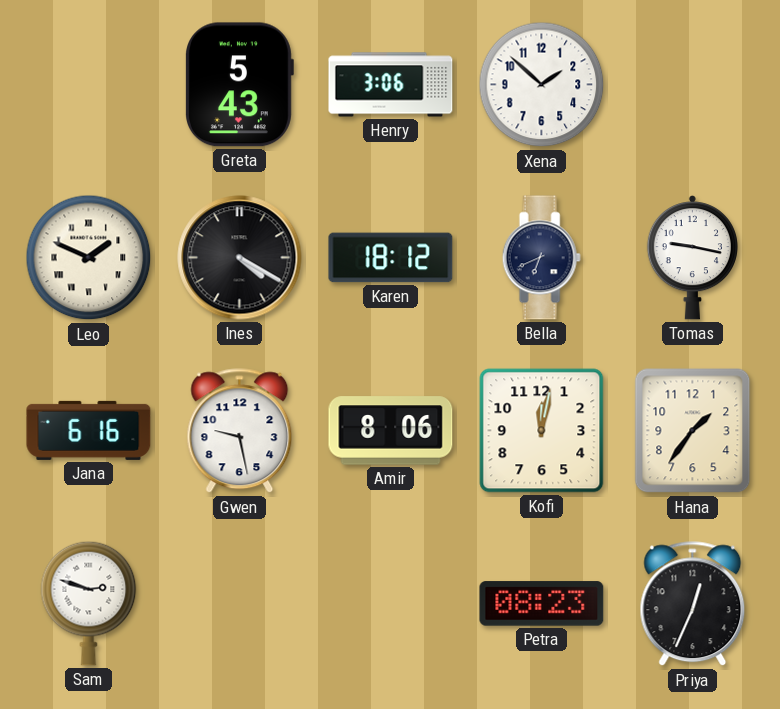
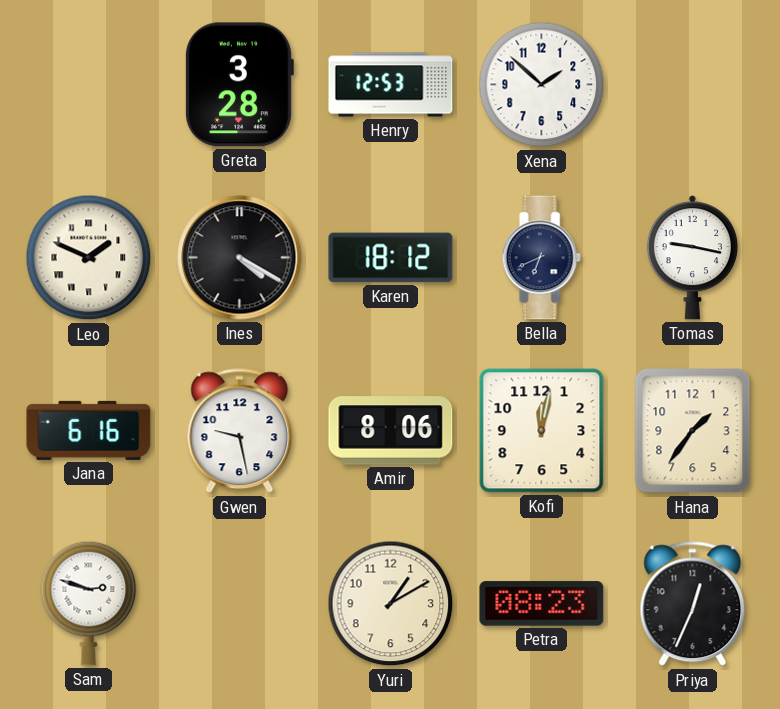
Greta: 5:43 -> 3:28 (240, 85)
Henry: 3:06 -> 12:53 (391, 85)
Yuri: none -> 1:10 (391, 604)
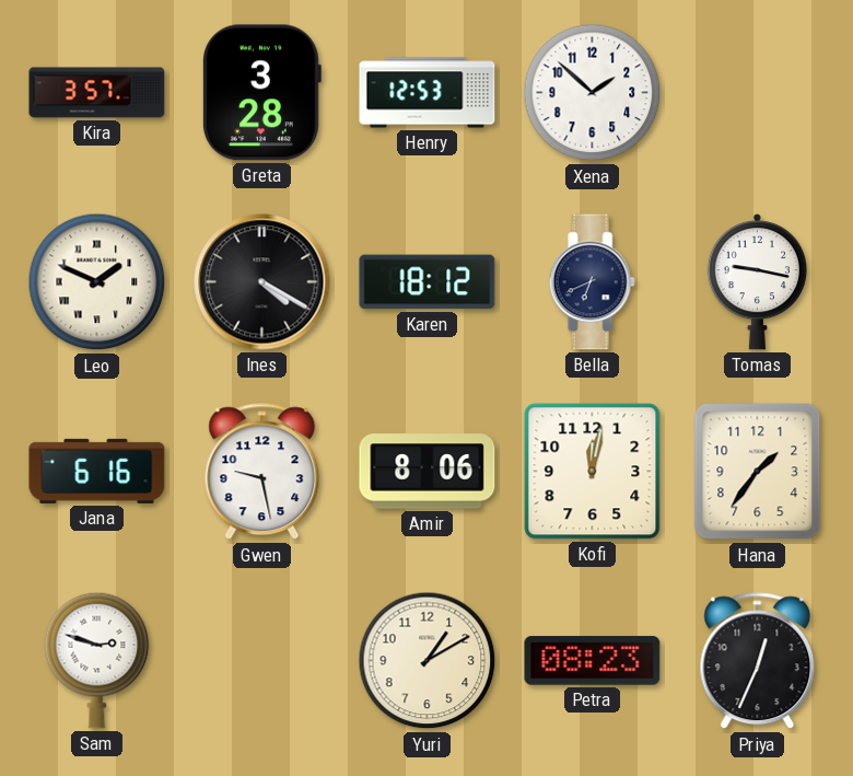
Kira: none -> 3:57 (97, 93)
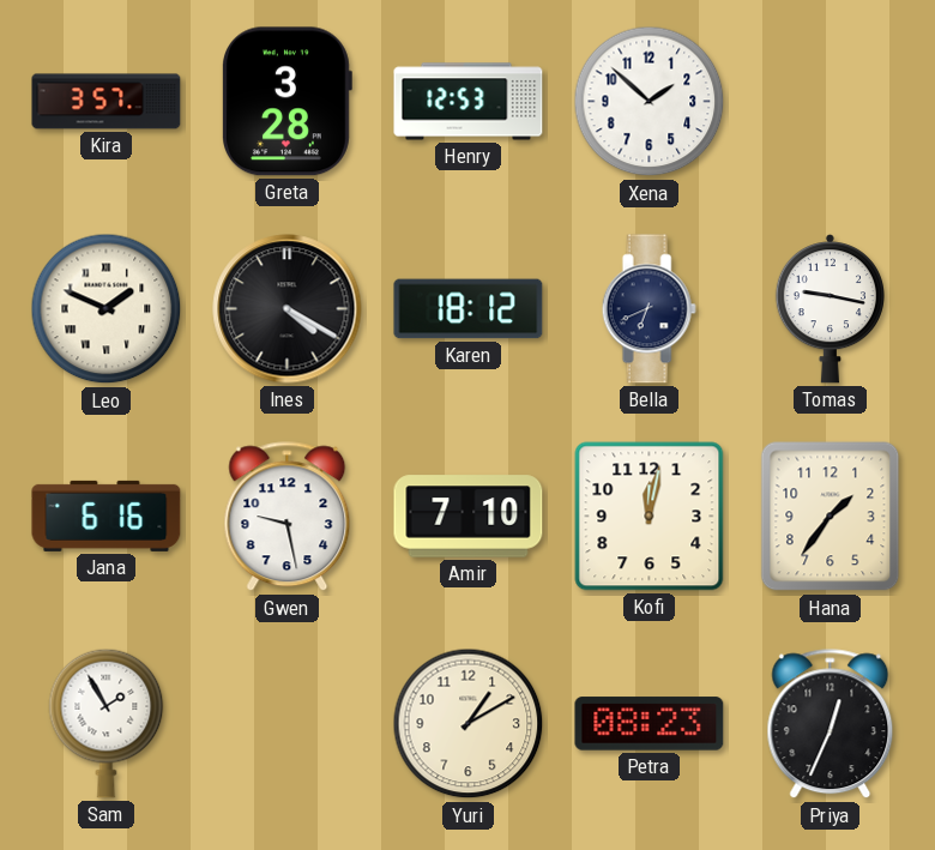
Amir: 8:06 -> 7:10 (469, 517)
Sam: 2:48 -> 1:55 (107, 723)
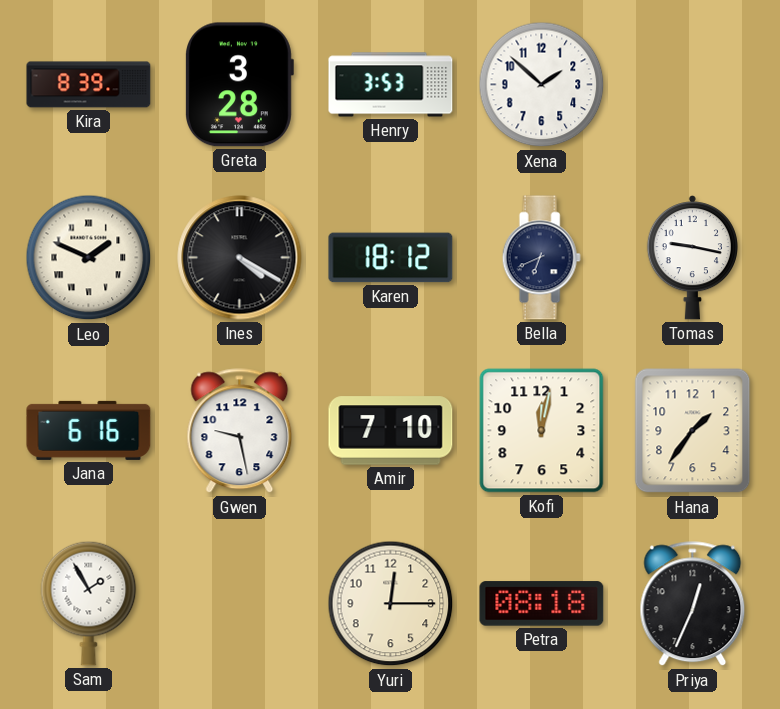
Kira: 3:57 -> 8:39 (89, 85)
Henry: 12:53 -> 3:53 (391, 85)
Yuri: 1:10 -> 12:15 (391, 604)
Petra: 08:23 -> 08:18 (542, 604)
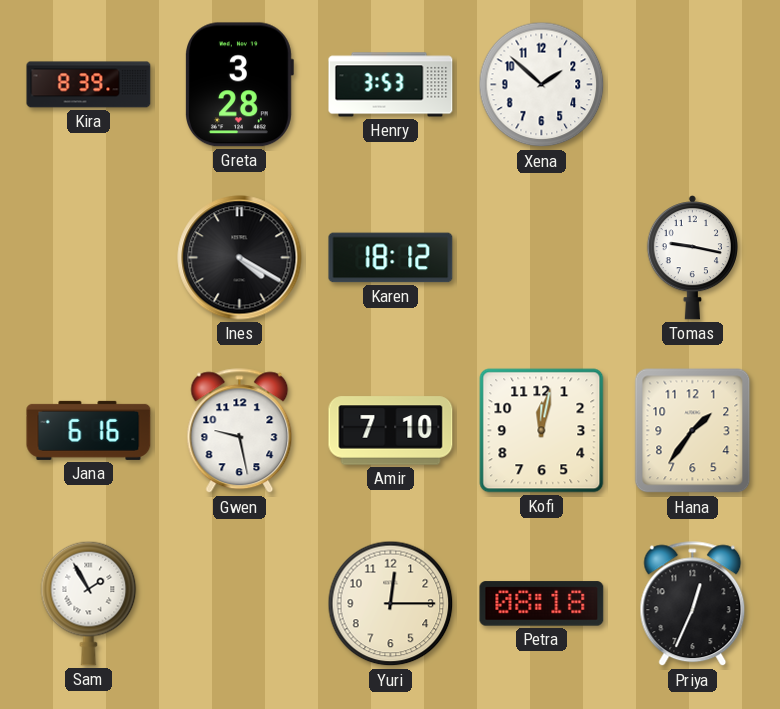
Leo: 1:49 -> none (89, 258)
Bella: 6:41 -> none (541, 258)
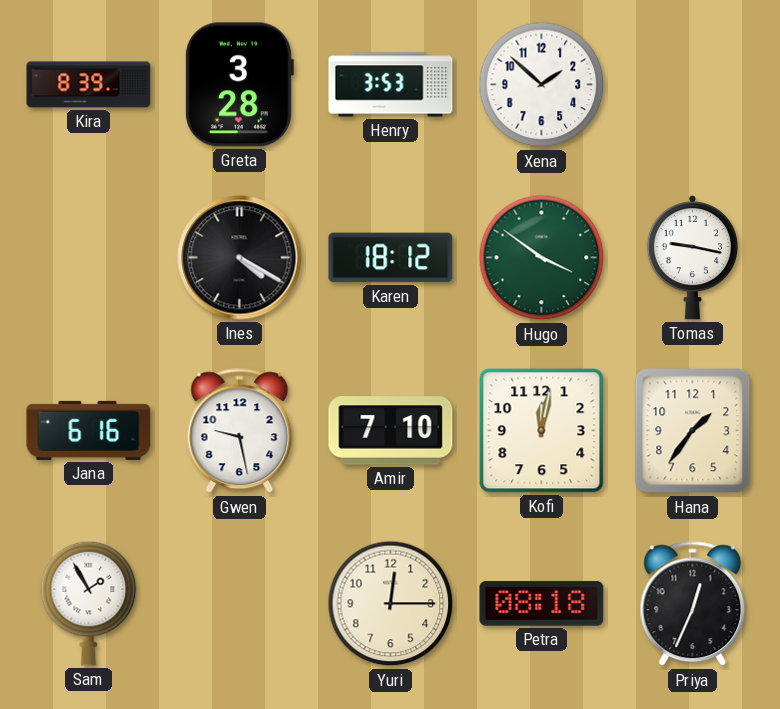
Hugo: none -> 3:51 (542, 258)
